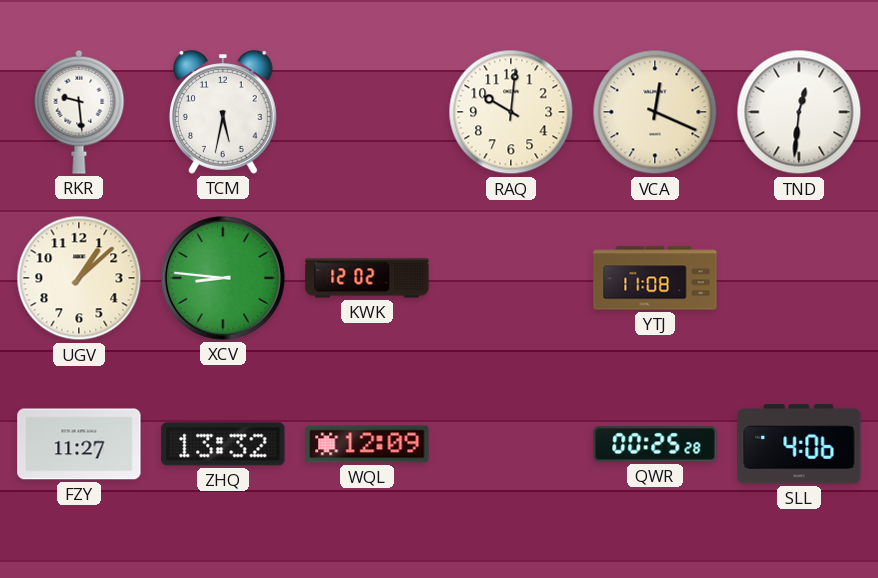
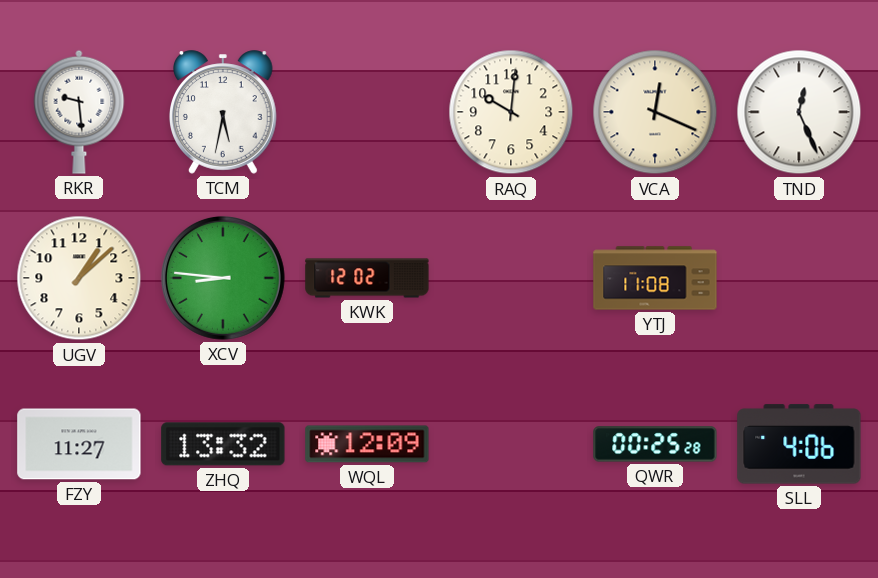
TND: 12:31 -> 12:26 (799, 112)
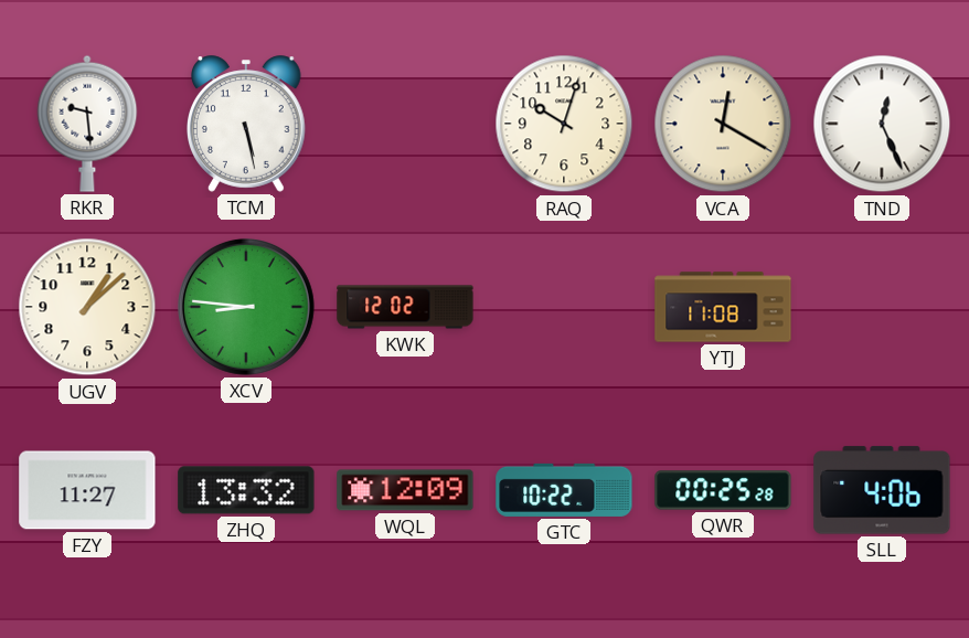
TCM: 5:32 -> 5:28 (247, 124)
RAQ: 10:01 -> 10:03 (564, 124)
VCA: 12:19 -> 12:20 (723, 124)
GTC: none -> 10:22 (564, 490)
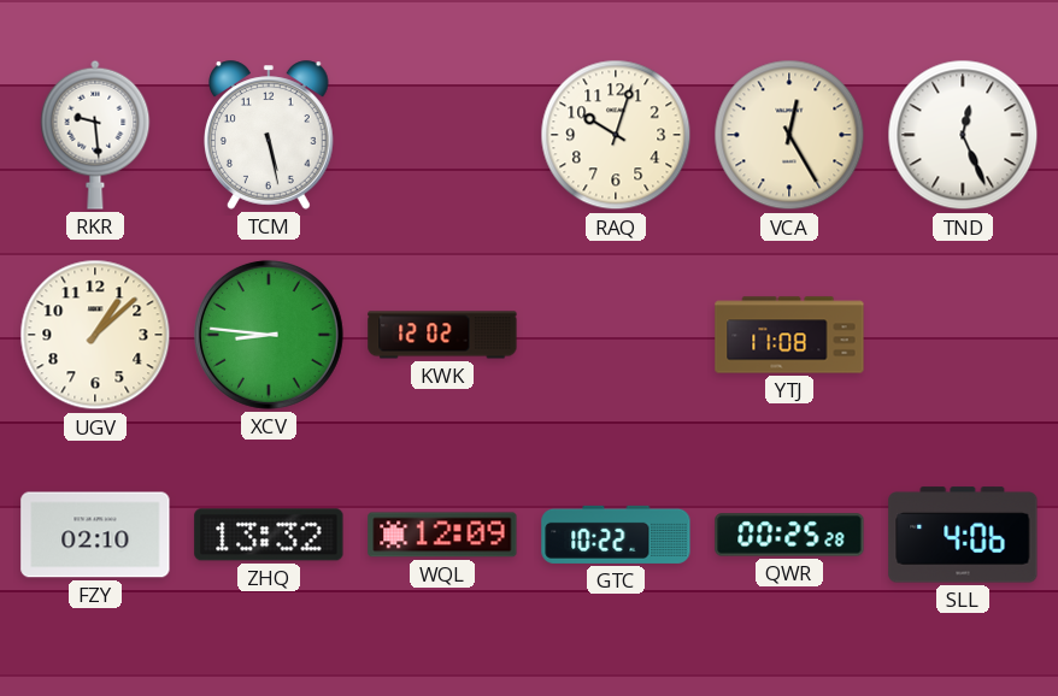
VCA: 12:20 -> 12:25 (789, 135)
FZY: 11:27 -> 02:10 (95, 535)
